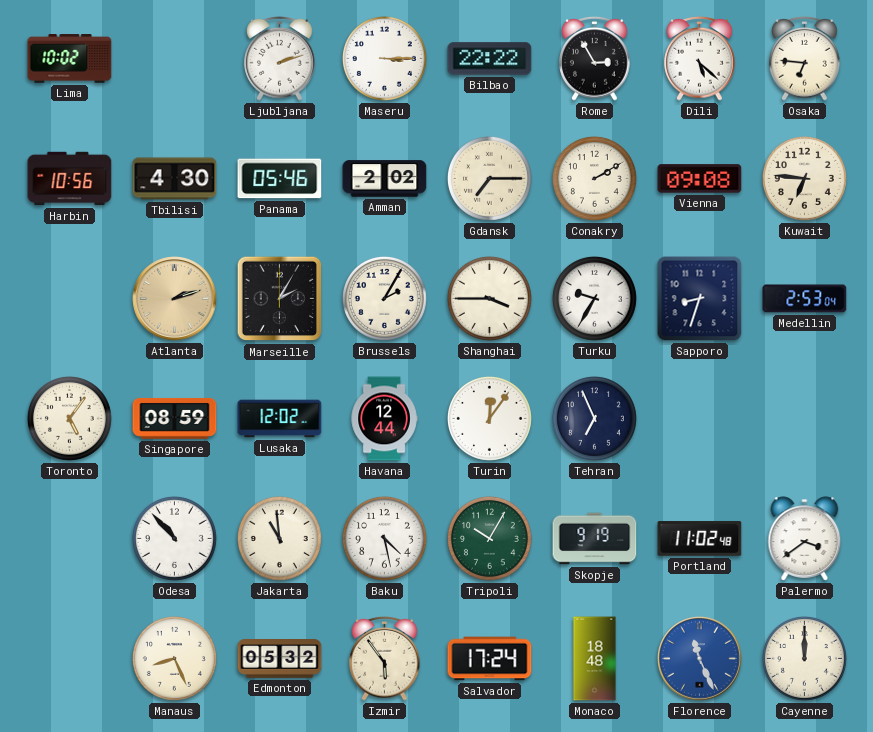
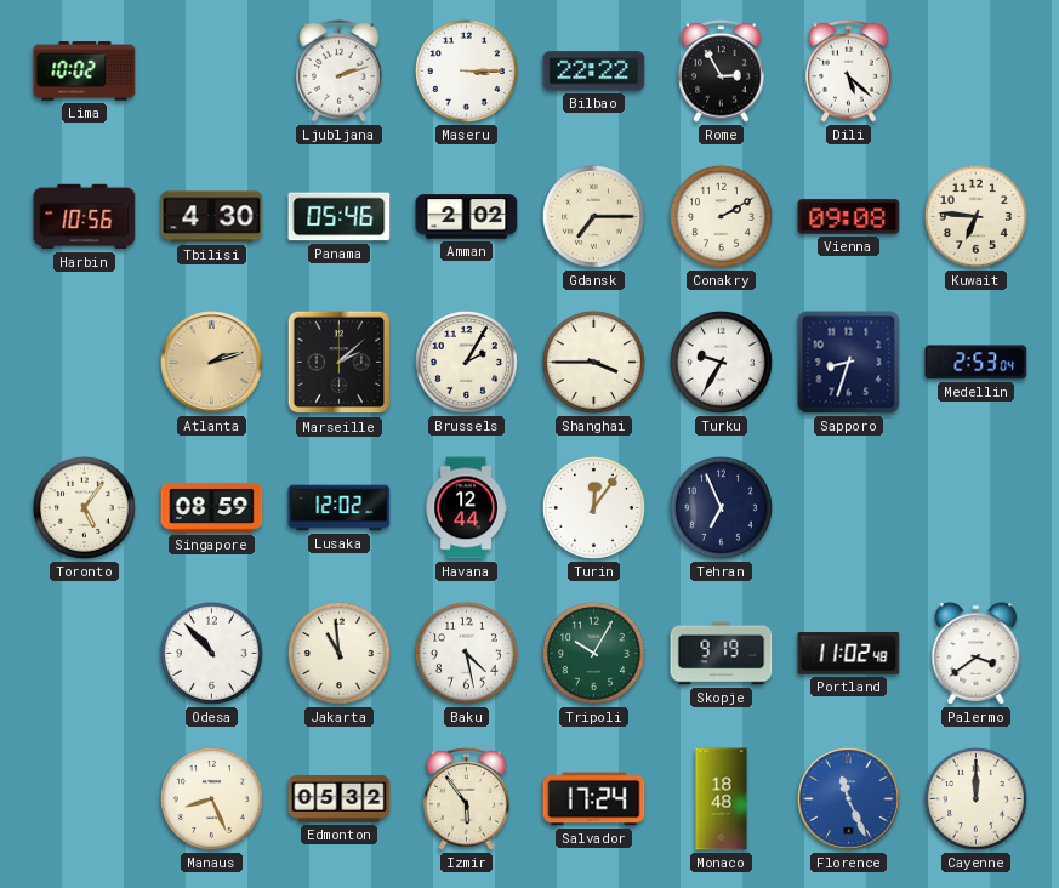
Osaka: 6:46 -> none (805, 58)
Marseille: 2:05 -> 2:08 (340, 363)
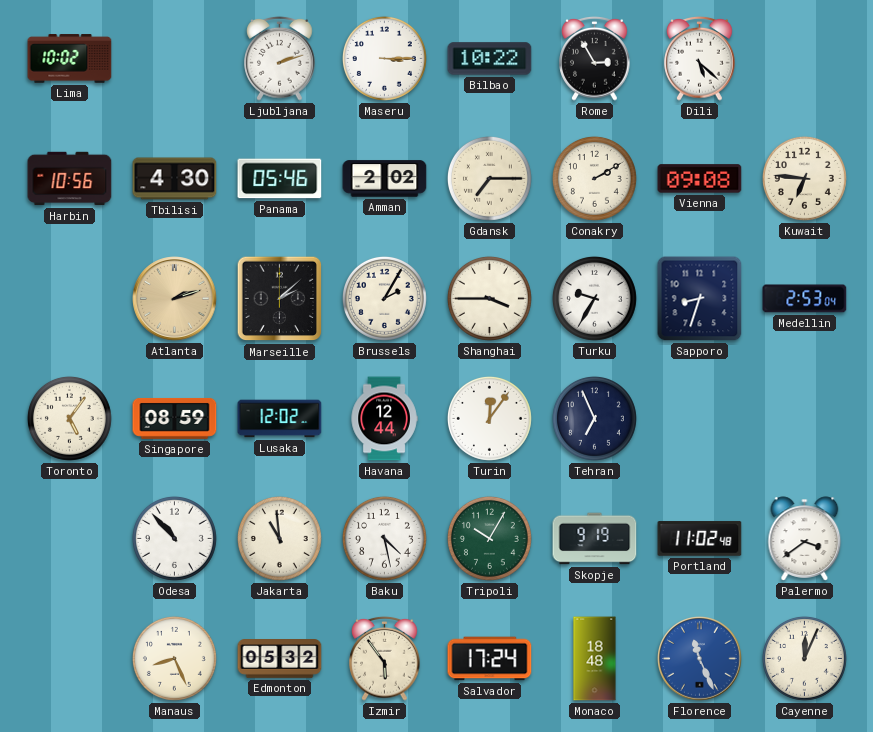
Bilbao: 22:22 -> 10:22 (490, 59)
Cayenne: 12:00 -> 12:04 (804, 658)
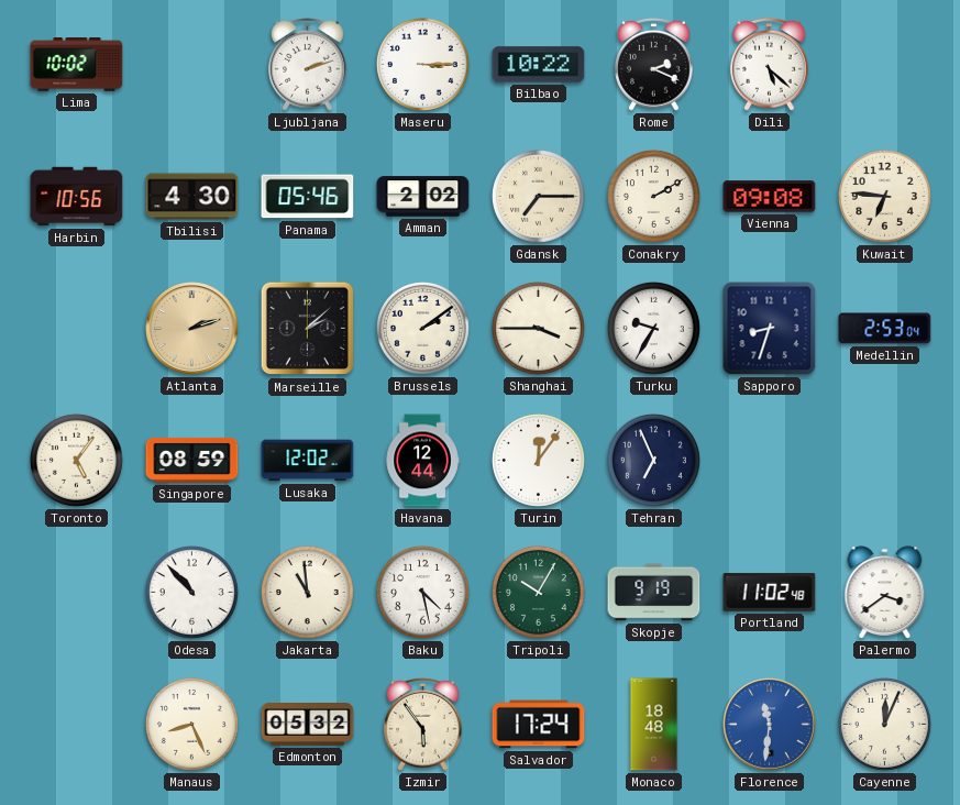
Rome: 2:55 -> 2:19 (654, 64)
Brussels: 2:05 -> 2:09 (422, 328)
Florence: 11:26 -> 11:31 (770, 725)
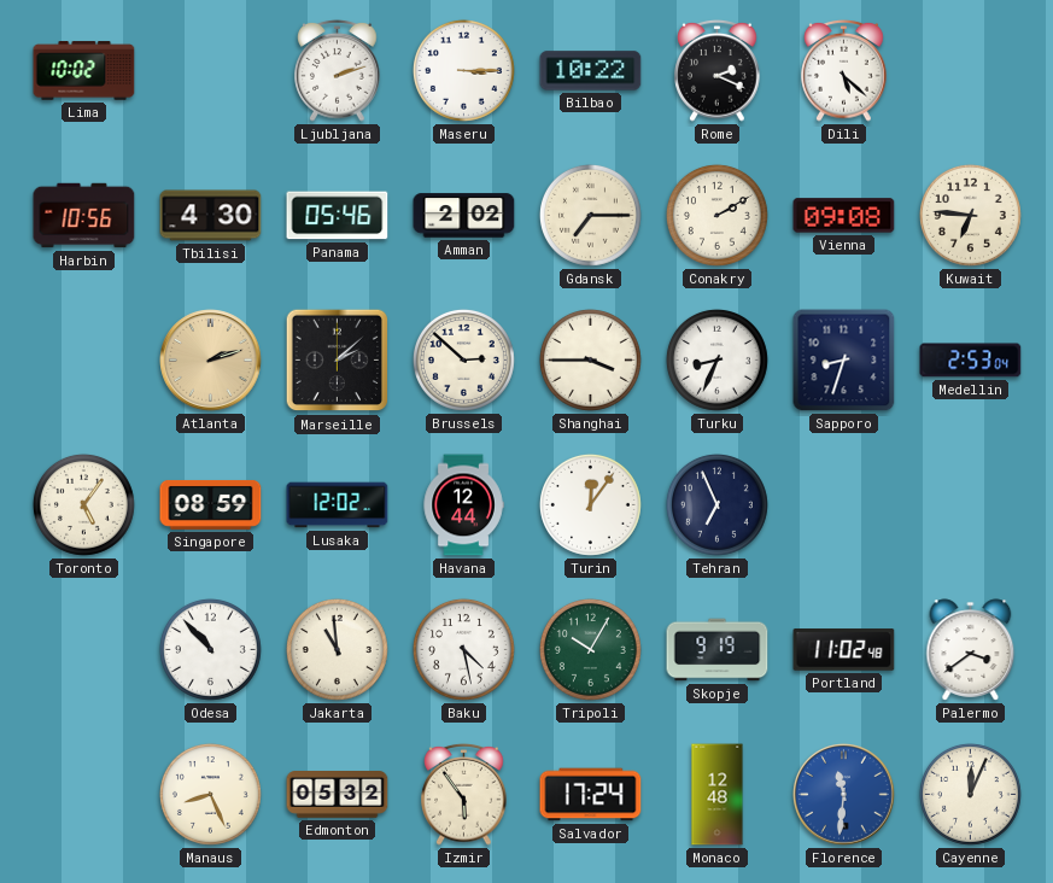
Brussels: 2:09 -> 2:52 (463, 359)
Turku: 9:35 -> 8:34 (716, 359)
Monaco: 18:48 -> 12:48 (718, 795)
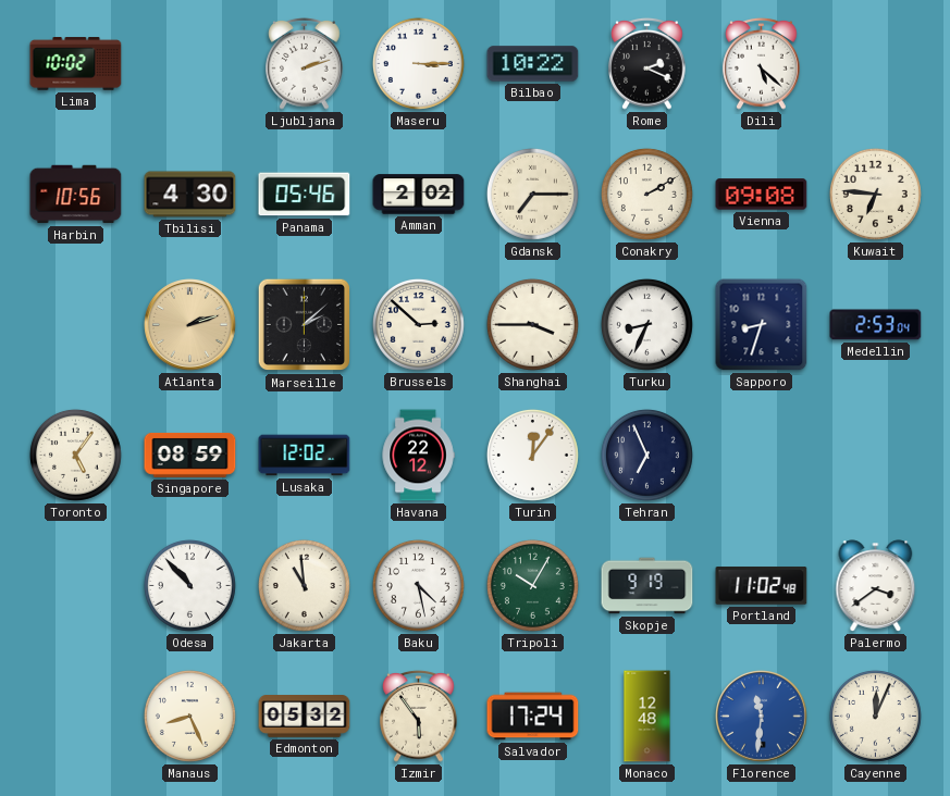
Havana: 12:44 -> 22:12 (418, 456)
